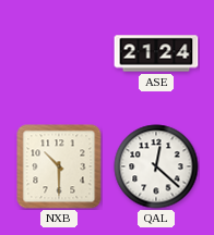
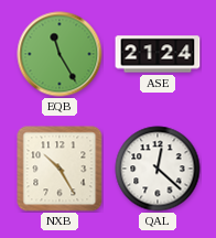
EQB: none -> 11:25 (60, 54)
NXB: 10:30 -> 10:25 (60, 169)
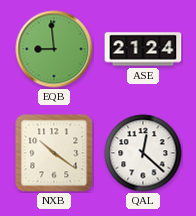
EQB: 11:25 -> 8:59 (54, 49)
NXB: 10:25 -> 10:21 (54, 153)
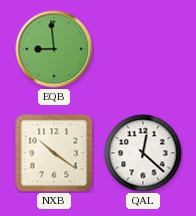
ASE: 21:24 -> none (143, 49)
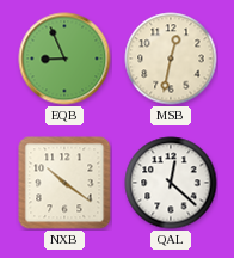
EQB: 8:59 -> 8:56 (64, 59)
MSB: none -> 12:32 (171, 59)
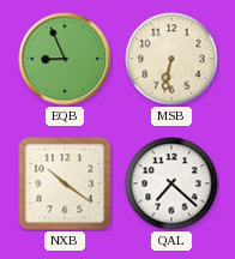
MSB: 12:32 -> 6:32 (171, 59)
QAL: 12:22 -> 7:22 (171, 183)
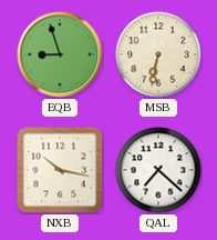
EQB: 8:56 -> 8:57 (60, 54)
NXB: 10:21 -> 10:17 (60, 170)
